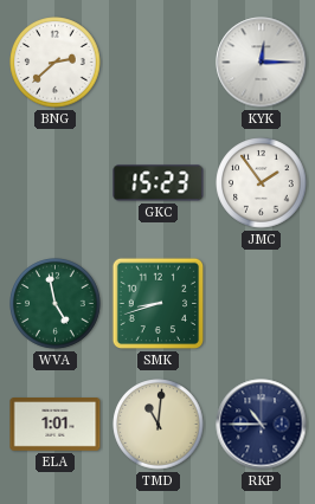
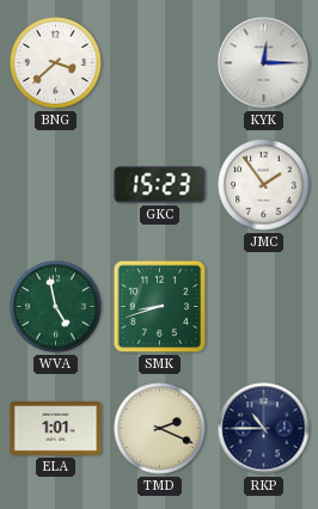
BNG: 2:38 -> 3:38 (56, 63)
TMD: 11:01 -> 2:19 (160, 429)
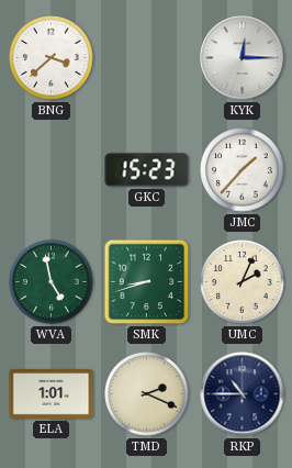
JMC: 1:54 -> 1:37 (243, 170)
UMC: none -> 2:04 (243, 282)
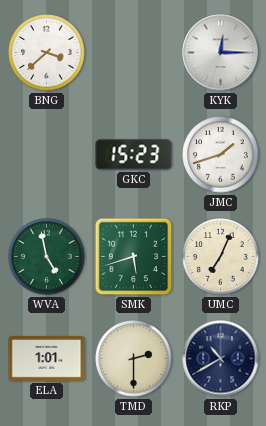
JMC: 1:37 -> 1:42 (221, 155)
SMK: 8:42 -> 5:42 (134, 257)
UMC: 2:04 -> 7:04 (221, 257)
TMD: 2:19 -> 2:30 (134, 359)
RKP: 10:45 -> 10:40 (221, 359)
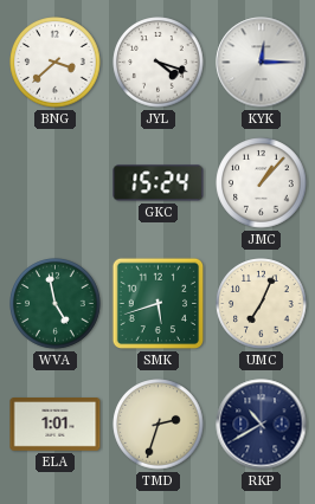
JYL: none -> 4:18 (159, 63)
GKC: 15:23 -> 15:24 (159, 183)
JMC: 1:42 -> 1:07 (262, 183)
TMD: 2:30 -> 2:33 (159, 425)
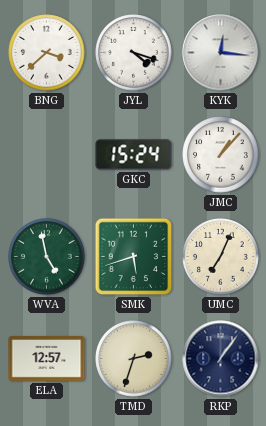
KYK: 12:15 -> 12:16 (221, 53)
ELA: 1:01 -> 12:57 (47, 359)
RKP: 10:40 -> 1:06 (221, 359)
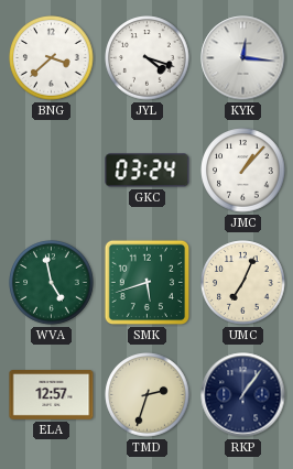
GKC: 15:24 -> 03:24 (148, 171)
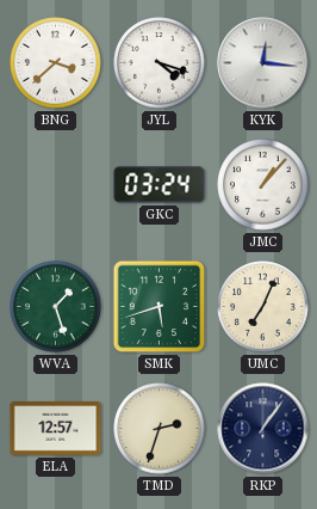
WVA: 4:58 -> 1:27 (56, 307)
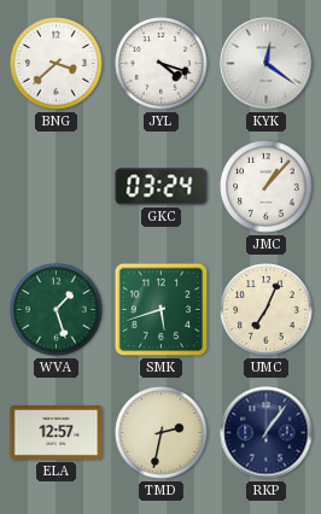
KYK: 12:16 -> 12:21 (267, 64)
TMD: 2:33 -> 2:32 (162, 433)
